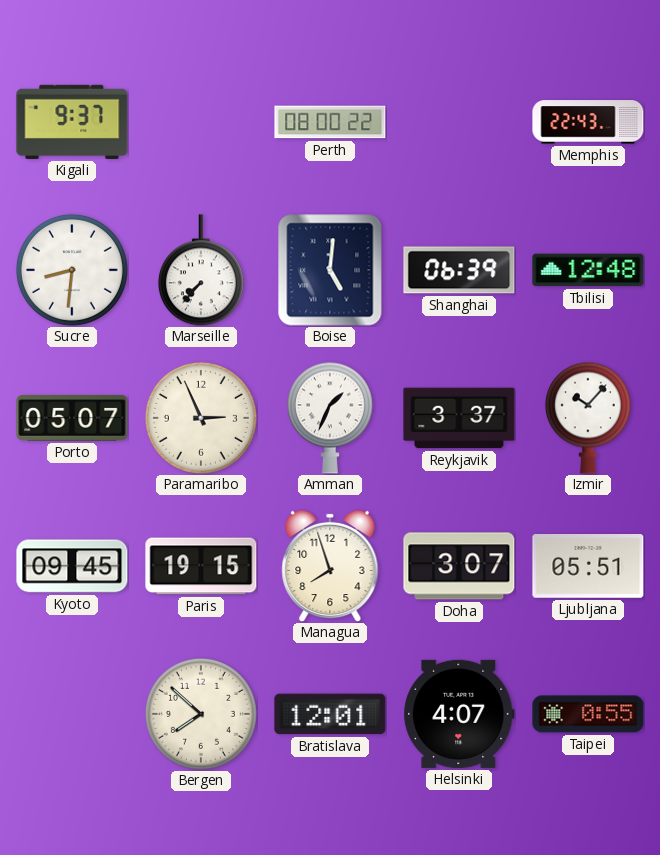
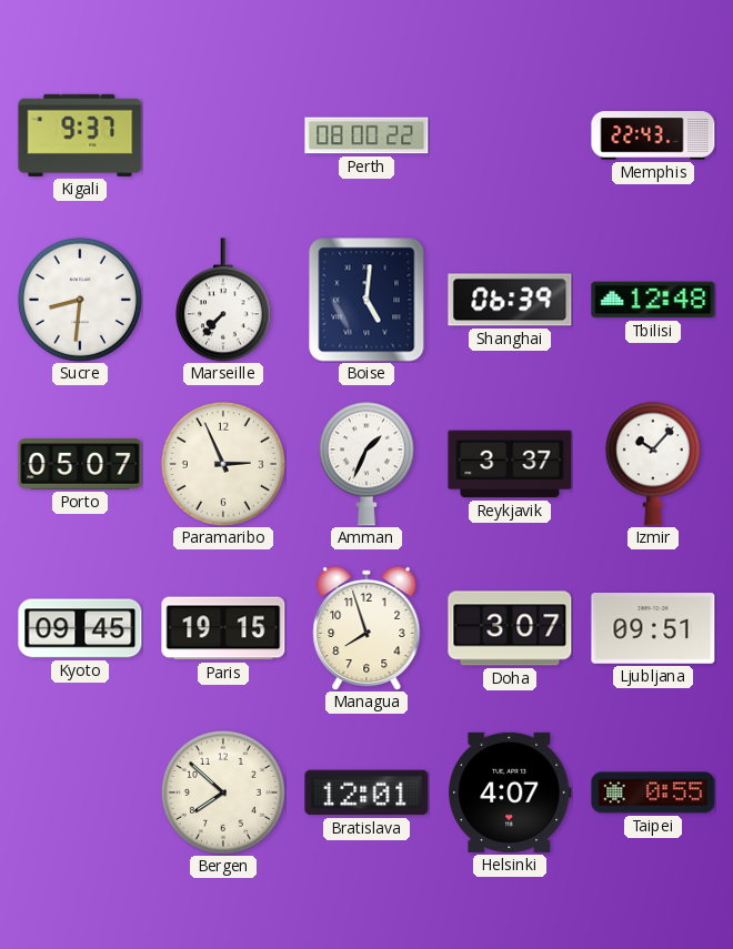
Ljubljana: 05:51 -> 09:51 (653, 629)
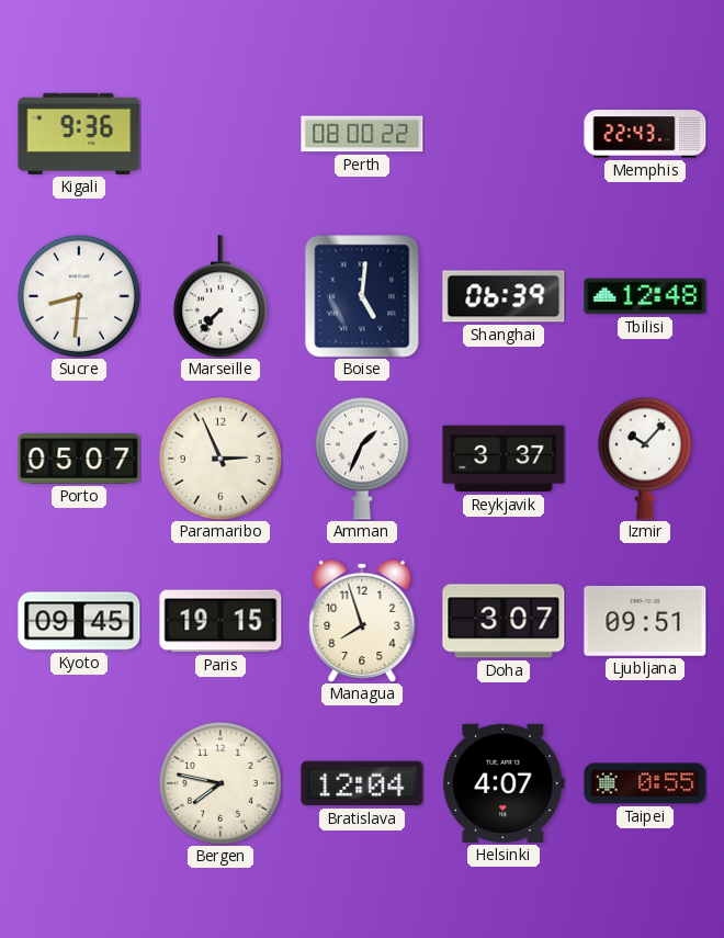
Kigali: 9:37 -> 9:36 (79, 134)
Bergen: 7:52 -> 7:47 (220, 783)
Bratislava: 12:01 -> 12:04 (362, 783)
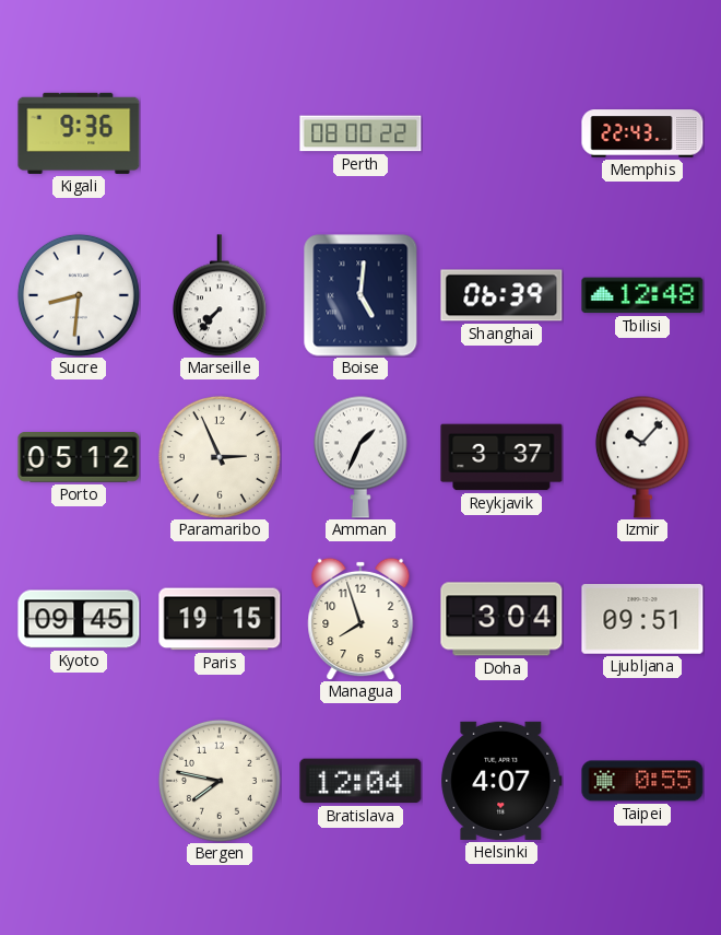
Porto: 05:07 -> 05:12 (79, 458)
Doha: 3:07 -> 3:04 (501, 619)
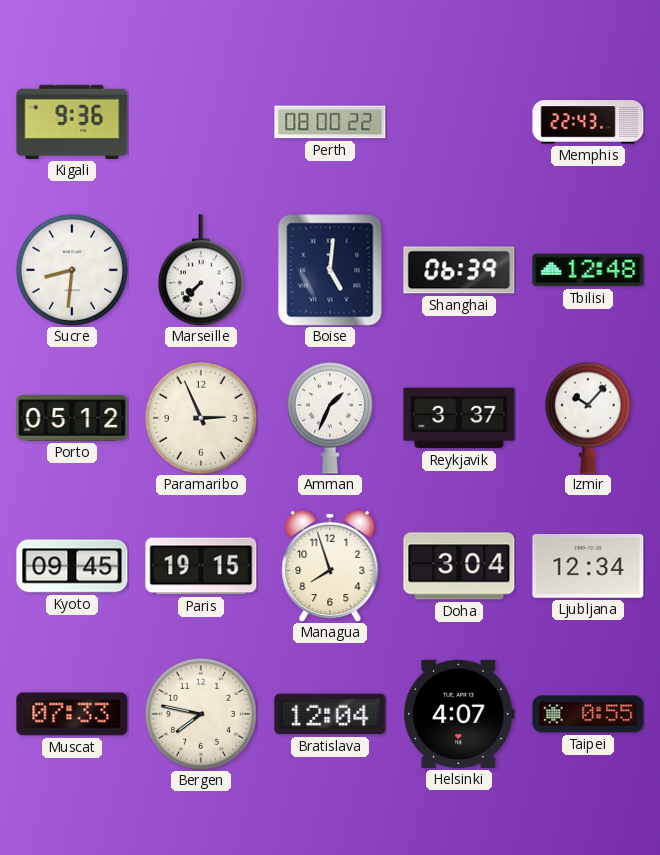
Ljubljana: 09:51 -> 12:34 (588, 567)
Muscat: none -> 07:33 (72, 714)
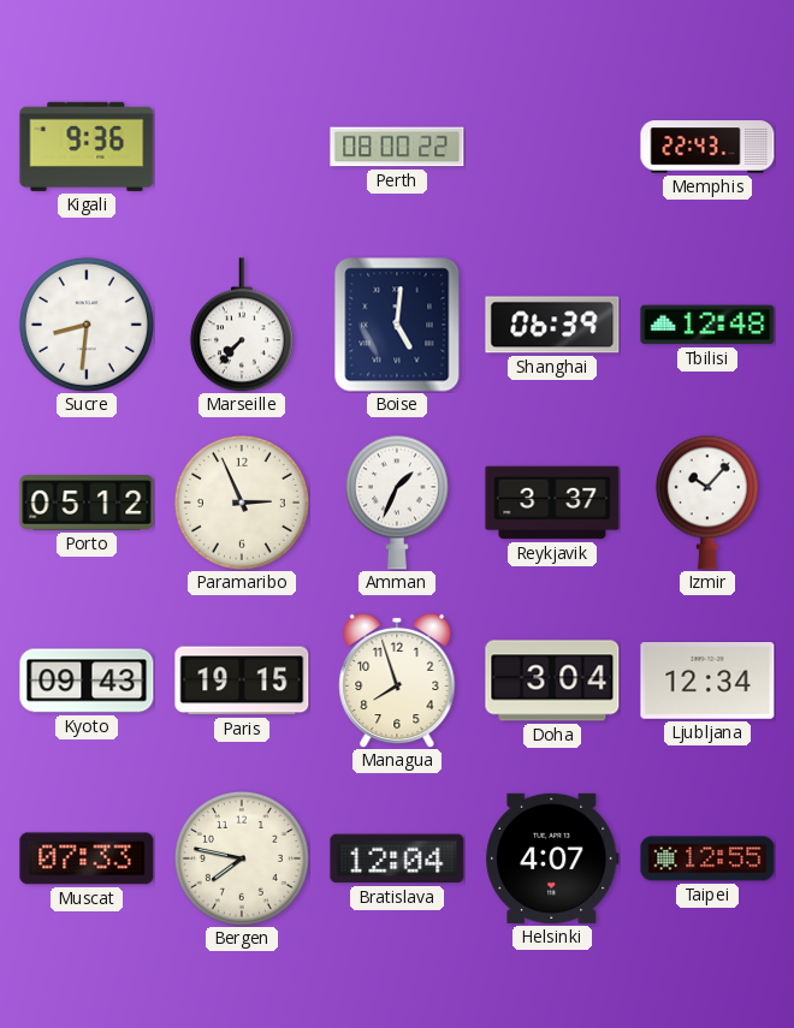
Kyoto: 09:45 -> 09:43 (87, 681)
Taipei: 0:55 -> 12:55 (707, 858)
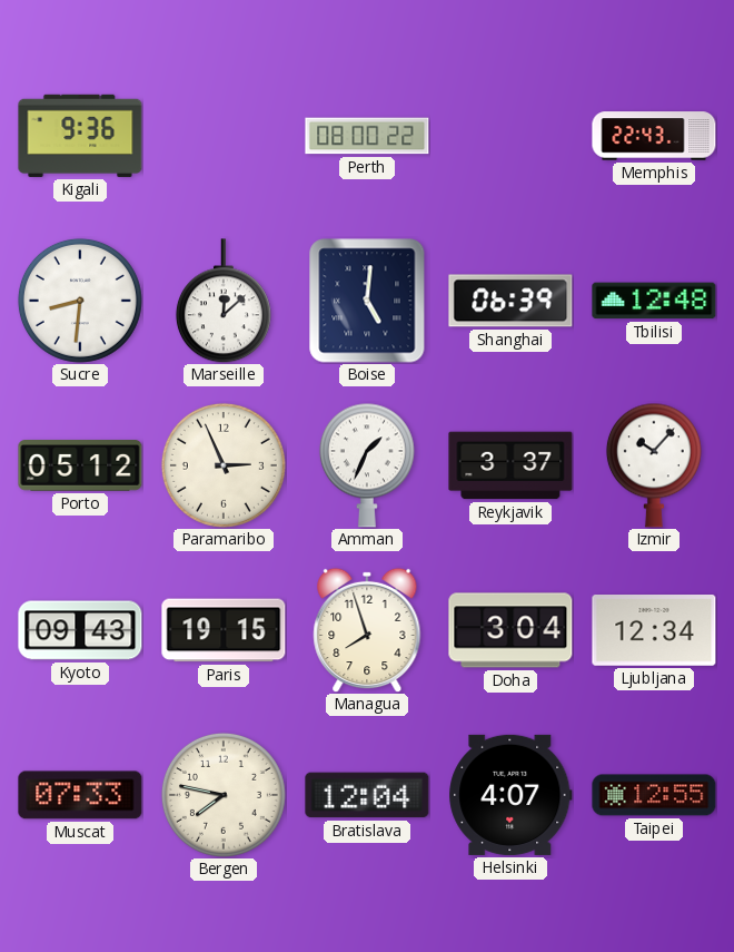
Marseille: 7:37 -> 12:08 (224, 301)
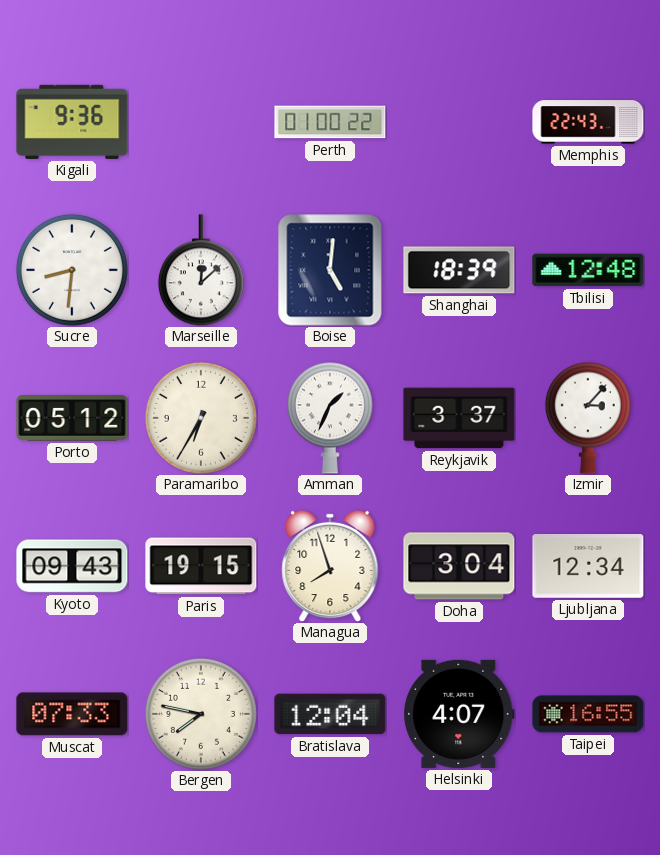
Perth: 08:00 -> 01:00 (330, 122)
Shanghai: 06:39 -> 18:39 (459, 270)
Paramaribo: 2:56 -> 6:35 (201, 418)
Izmir: 10:07 -> 3:07 (588, 418)
Taipei: 12:55 -> 16:55 (588, 714)
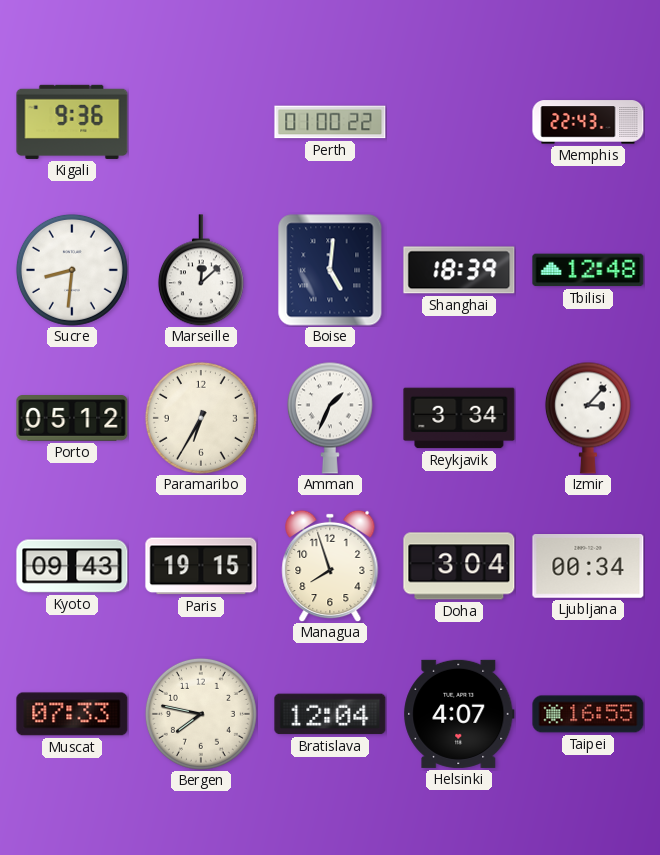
Reykjavik: 3:37 -> 3:34 (459, 418)
Ljubljana: 12:34 -> 00:34 (588, 567)
